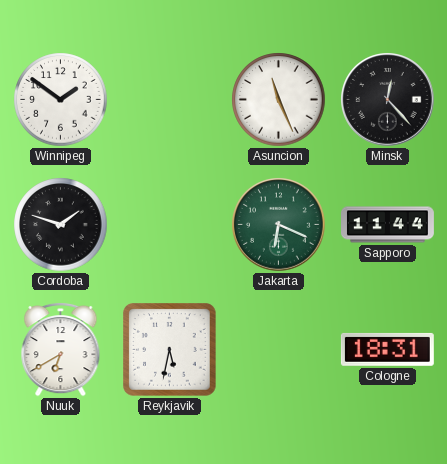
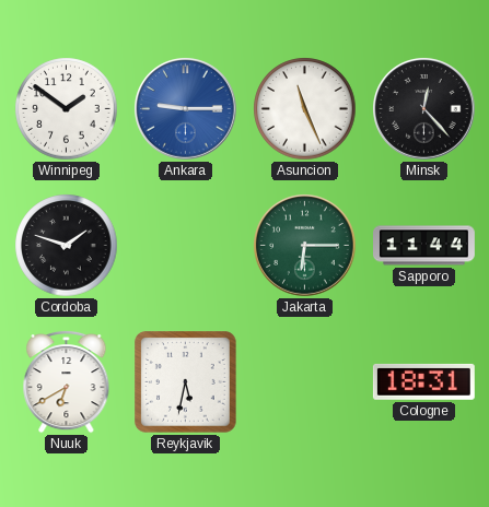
Ankara: none -> 9:15 (186, 109)
Jakarta: 6:19 -> 6:15 (305, 246)
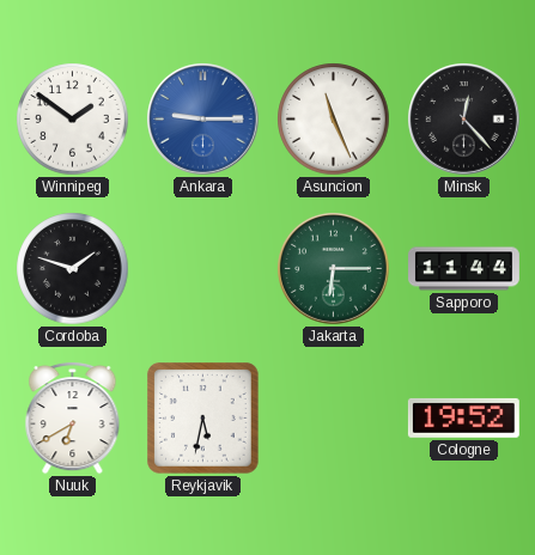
Cologne: 18:31 -> 19:52 (463, 417)
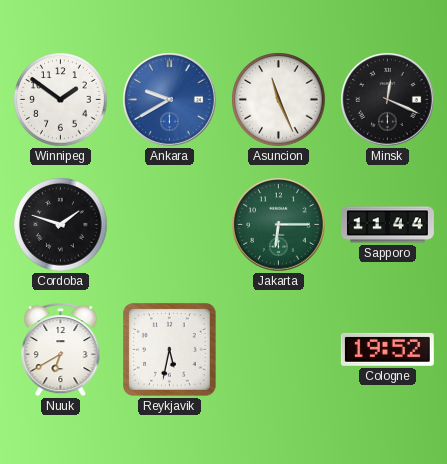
Ankara: 9:15 -> 9:40 (170, 100)
Minsk: 12:23 -> 12:19 (388, 100)
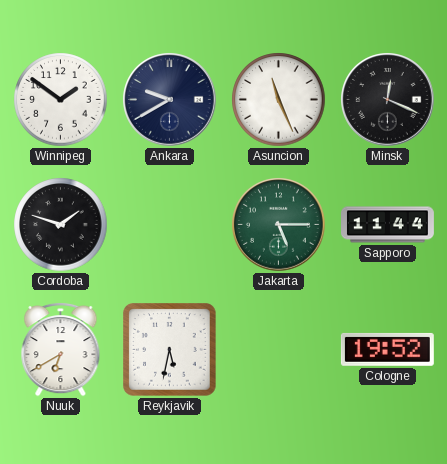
Ankara dial: blue -> navy (170, 100)
Jakarta: 6:15 -> 5:15 (279, 225)
